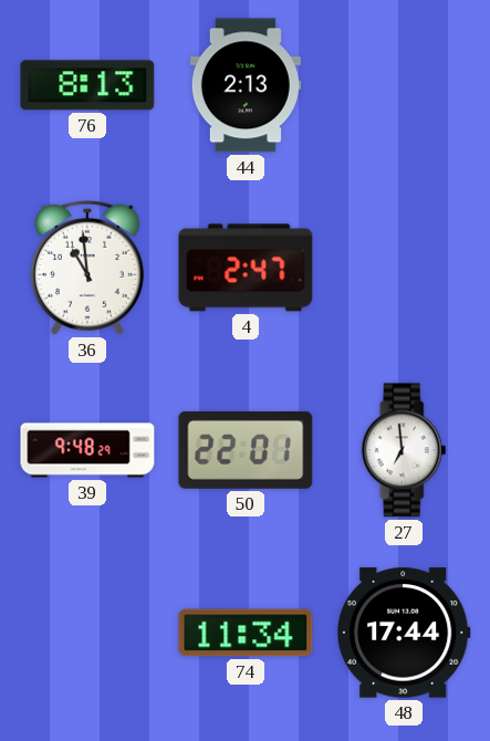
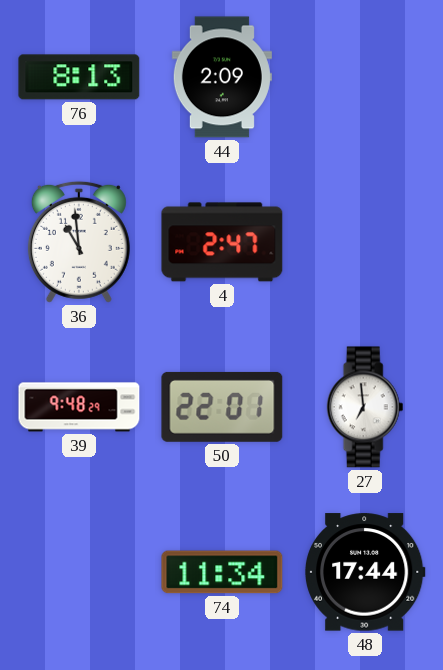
44: 2:13 -> 2:09 (222, 77)
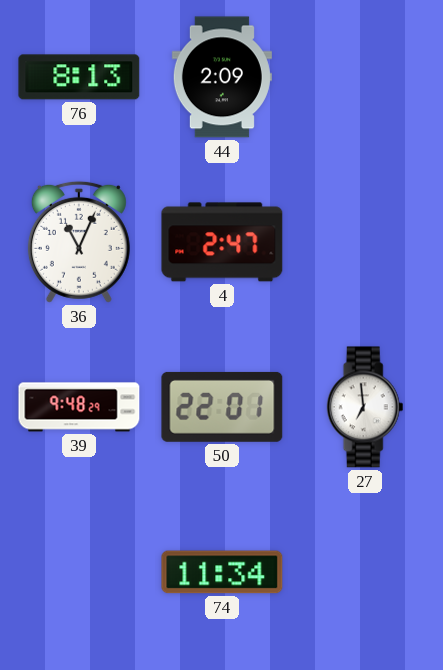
36: 10:59 -> 11:04 (79, 242)
48: 17:44 -> none (365, 572)
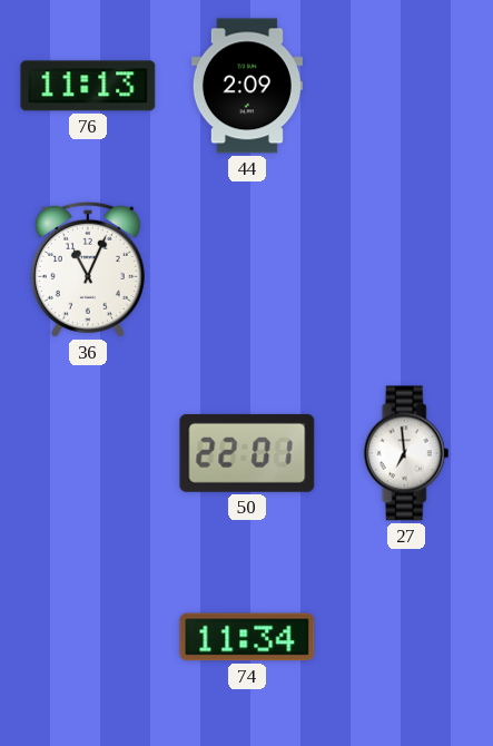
76: 8:13 -> 11:13 (88, 86)
4: 2:47 -> none (222, 242)
39: 9:48 -> none (79, 407)
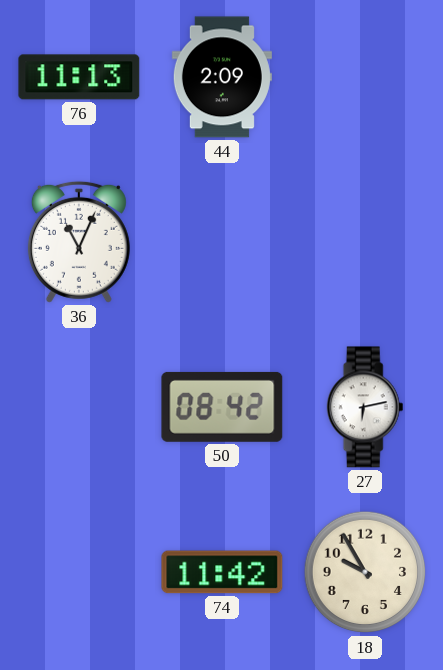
50: 22:01 -> 08:42 (222, 407)
27: 6:59 -> 6:13 (365, 407)
74: 11:34 -> 11:42 (222, 572)
18: none -> 9:55 (365, 572)
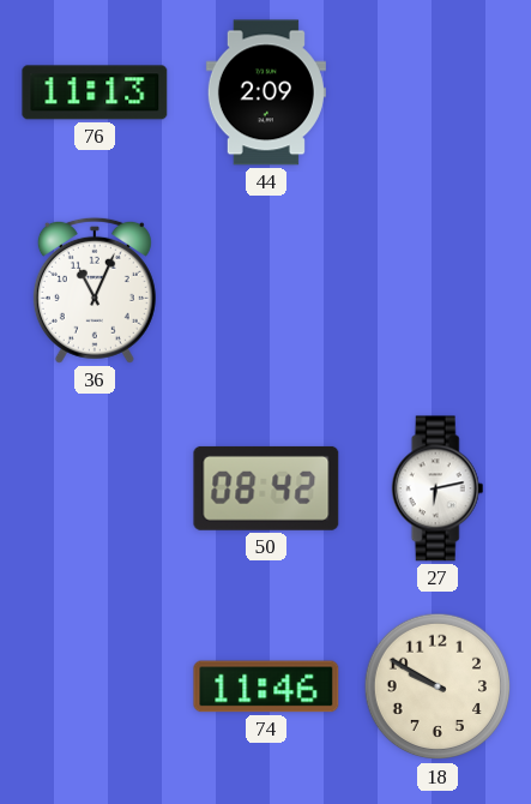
74: 11:42 -> 11:46 (266, 686)
18: 9:55 -> 9:50 (438, 686)
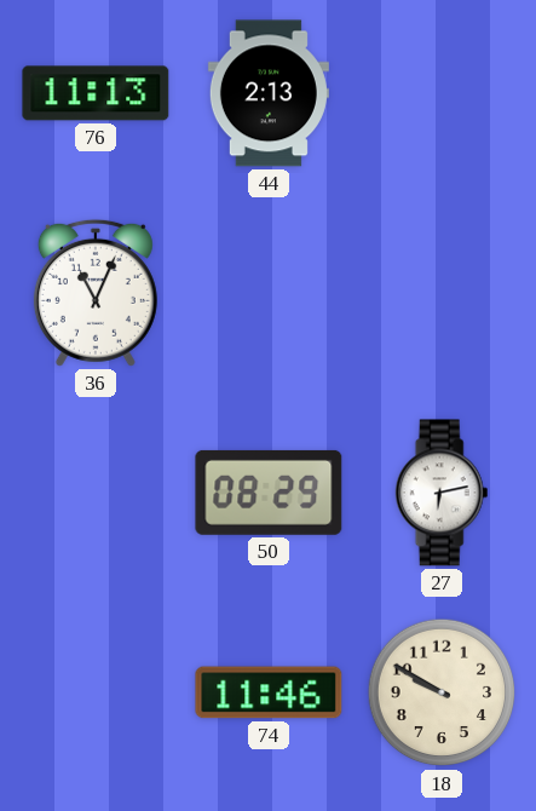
44: 2:09 -> 2:13 (269, 93)
50: 08:42 -> 08:29 (269, 493)
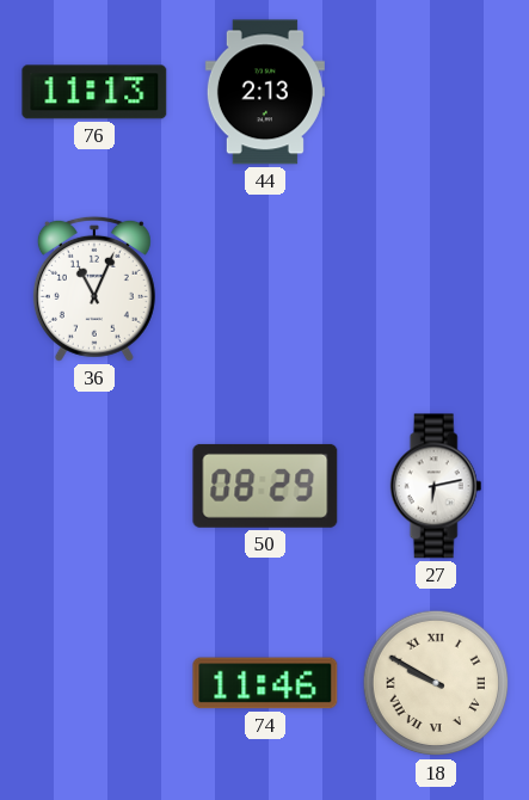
18 numerals: Arabic -> Roman (436, 683)
